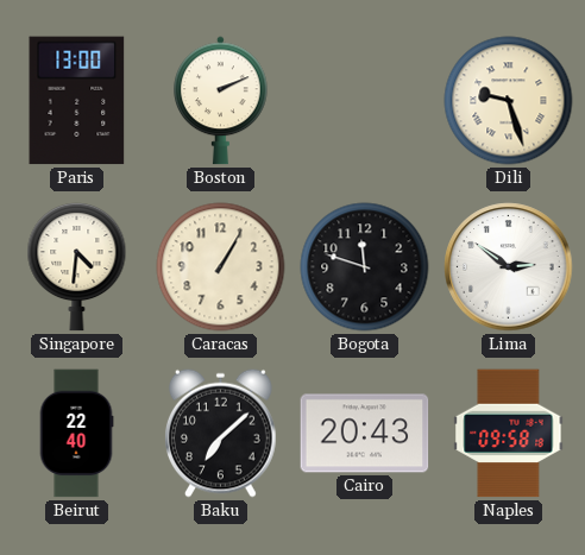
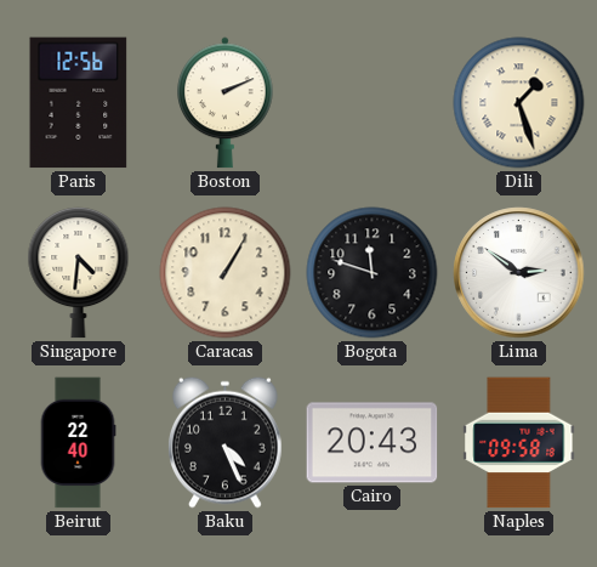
Paris: 13:00 -> 12:56 (79, 103)
Dili: 9:27 -> 1:27 (519, 103)
Baku: 7:08 -> 4:26 (224, 442)
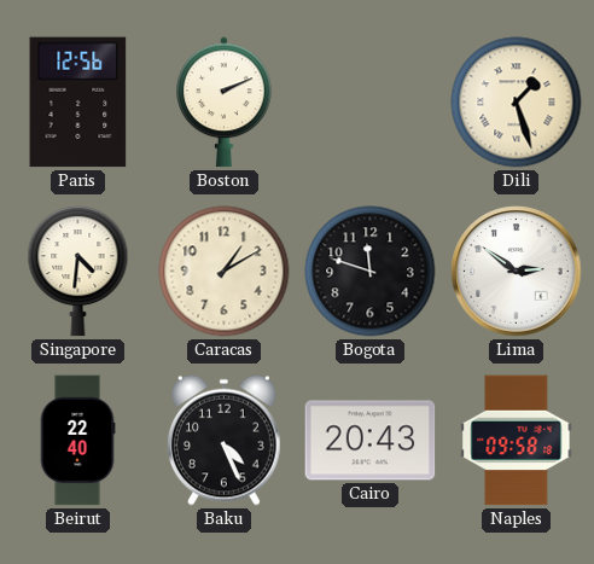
Caracas: 1:05 -> 1:10 (225, 272)
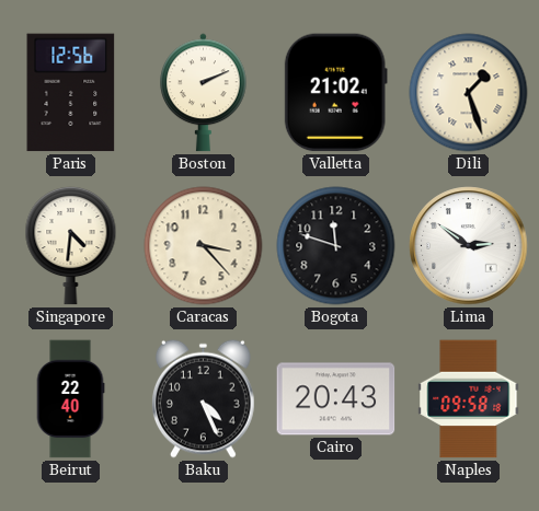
Valletta: none -> 21:02 (335, 93)
Caracas: 1:10 -> 3:23 (204, 246)
